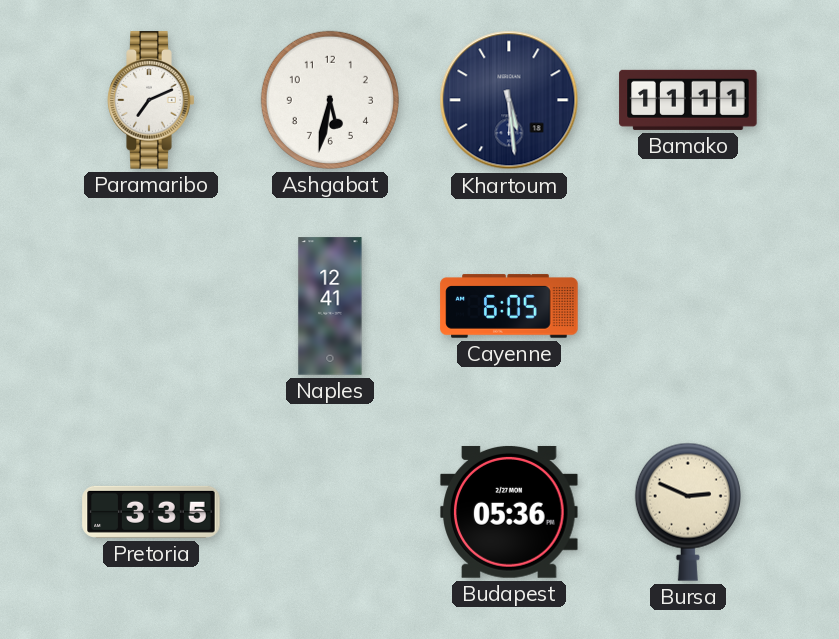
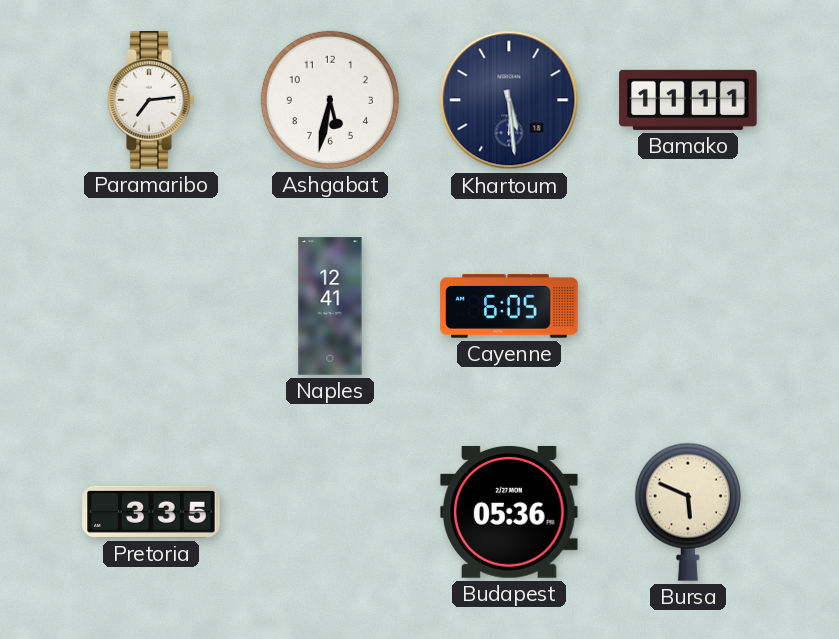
Paramaribo: 7:11 -> 7:14 (151, 100)
Bursa: 2:49 -> 5:49 (688, 512)
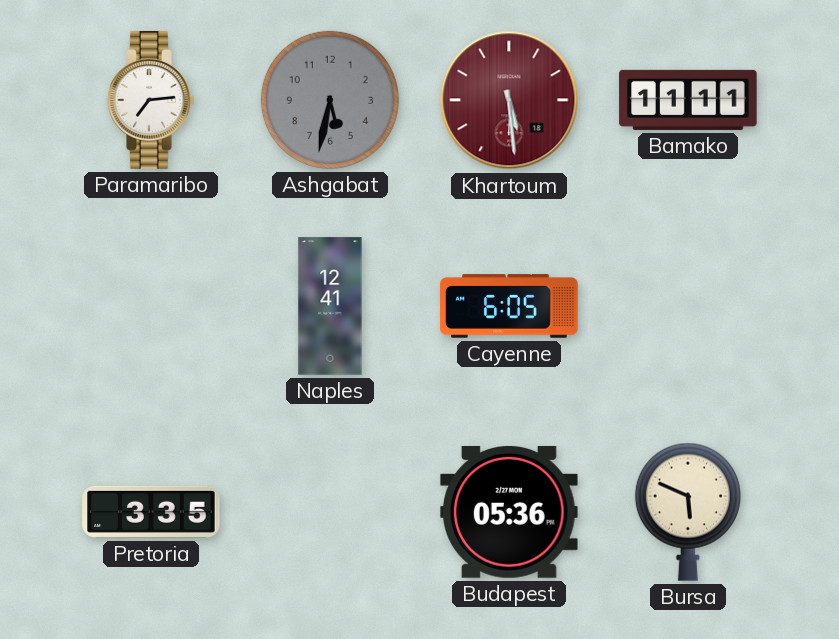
Ashgabat dial: white -> grey (330, 100)
Khartoum dial: navy -> burgundy (509, 100)
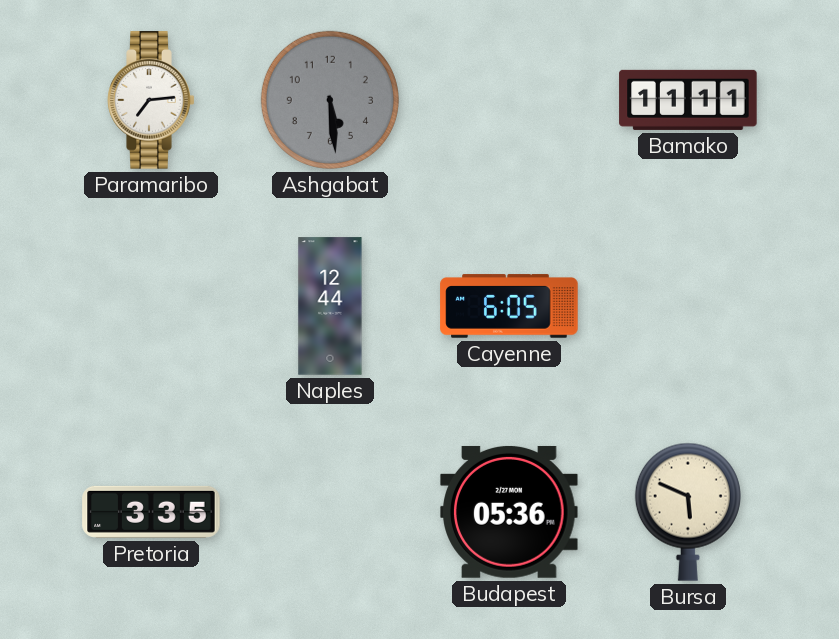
Ashgabat: 5:32 -> 5:29 (330, 100)
Khartoum: 5:29 -> none (509, 100)
Naples: 12:41 -> 12:44 (330, 306)
